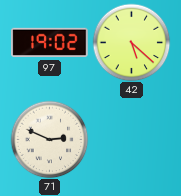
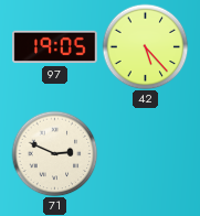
97: 19:02 -> 19:05 (55, 47)
42: 5:22 -> 5:23 (145, 46)
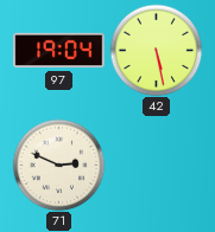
97: 19:05 -> 19:04 (59, 51)
42: 5:23 -> 5:28 (156, 50)
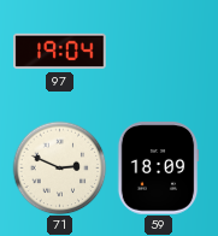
42: 5:28 -> none (156, 50)
59: none -> 18:09 (158, 169)
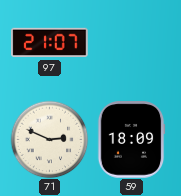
97: 19:04 -> 21:07 (50, 43)
